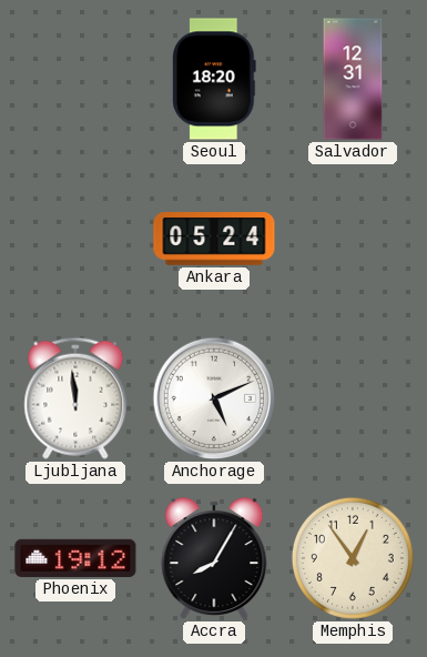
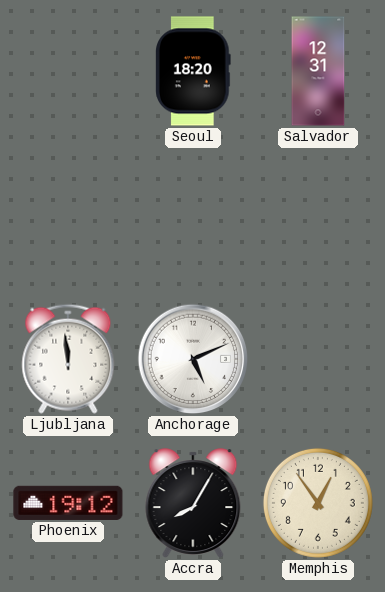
Ankara: 05:24 -> none (214, 239)
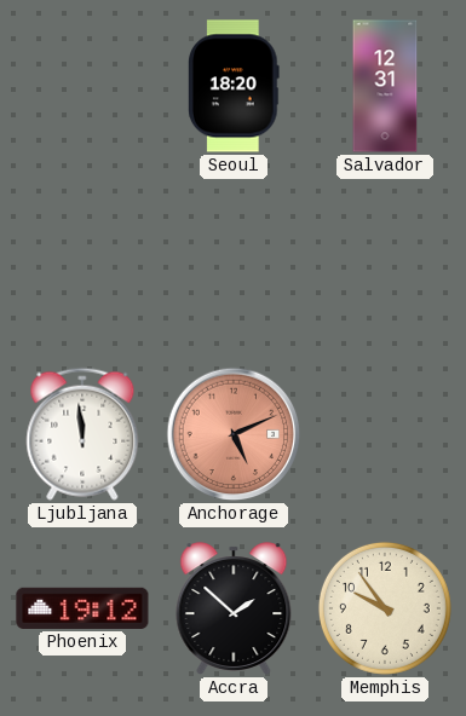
Anchorage dial: white -> salmon (234, 434)
Accra: 8:05 -> 1:52 (234, 608)
Memphis: 12:54 -> 9:54 (385, 608)
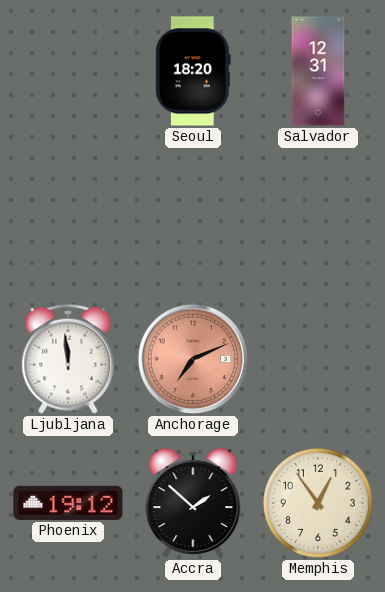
Anchorage: 5:11 -> 7:11 (193, 359)
Memphis: 9:54 -> 12:54 (318, 503)
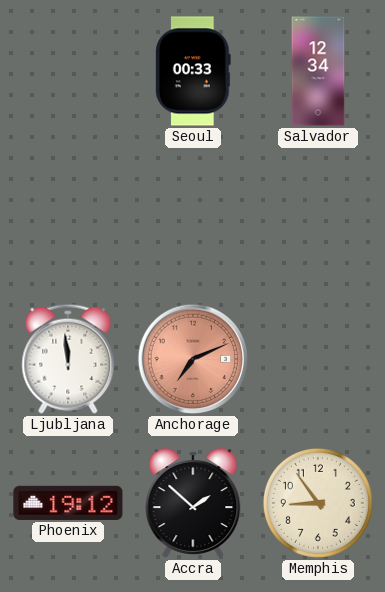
Seoul: 18:20 -> 00:33 (194, 71)
Salvador: 12:31 -> 12:34 (318, 71)
Memphis: 12:54 -> 8:54 (318, 503)
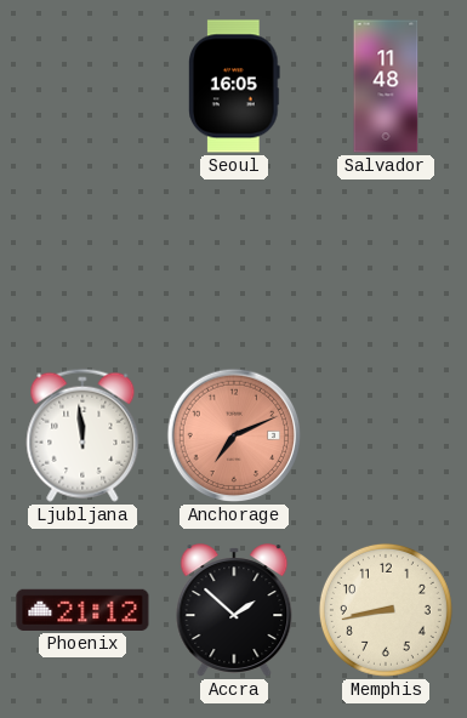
Seoul: 00:33 -> 16:05 (235, 86)
Salvador: 12:34 -> 11:48 (386, 86)
Phoenix: 19:12 -> 21:12 (82, 610)
Memphis: 8:54 -> 8:43 (386, 610)
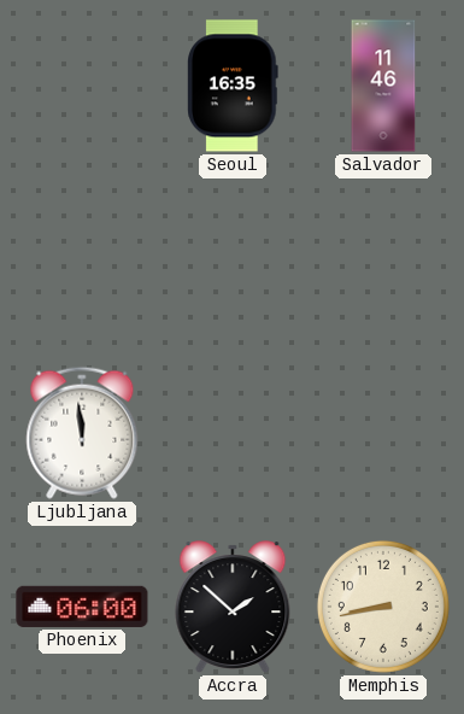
Seoul: 16:05 -> 16:35 (234, 86)
Salvador: 11:48 -> 11:46 (383, 86)
Anchorage: 7:11 -> none (234, 435)
Phoenix: 21:12 -> 06:00 (82, 607)
